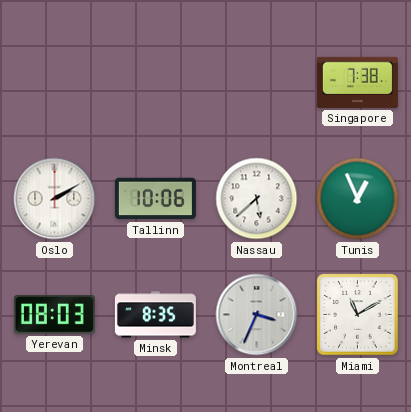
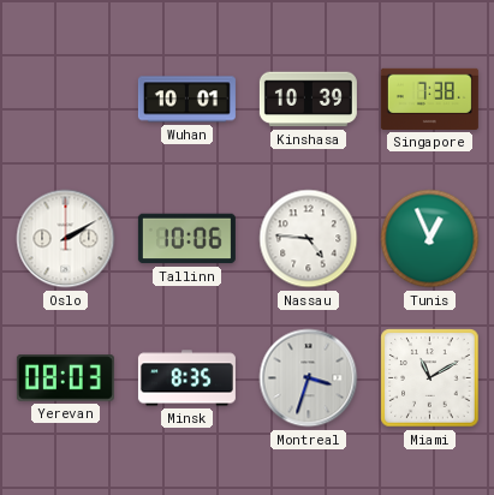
Wuhan: none -> 10:01 (186, 100)
Kinshasa: none -> 10:39 (308, 100)
Nassau: 5:38 -> 4:46 (309, 239)
Montreal: 3:34 -> 3:33 (309, 378)
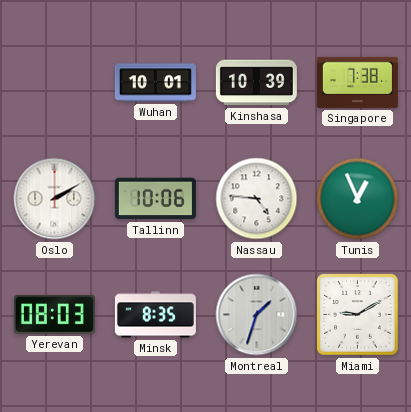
Montreal: 3:33 -> 1:33 (257, 315)
Miami: 11:10 -> 9:10 (358, 315)
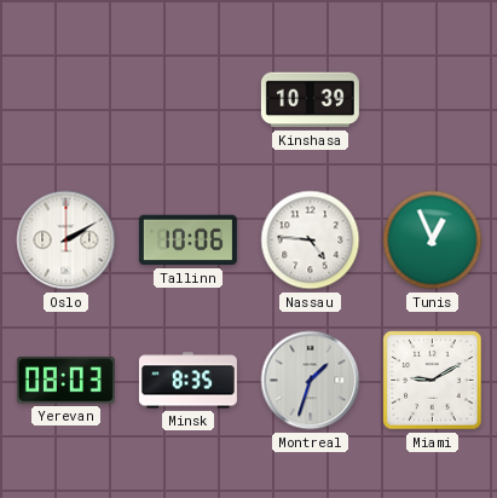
Wuhan: 10:01 -> none (155, 83)
Singapore: 7:38 -> none (357, 82)
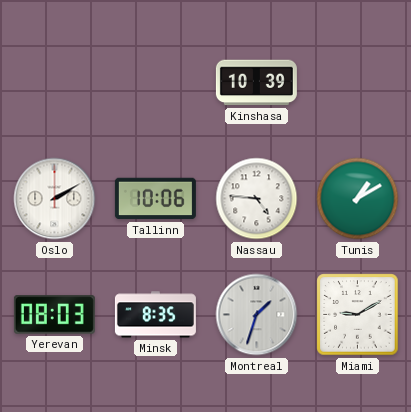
Tunis: 12:56 -> 1:10 (358, 199)
